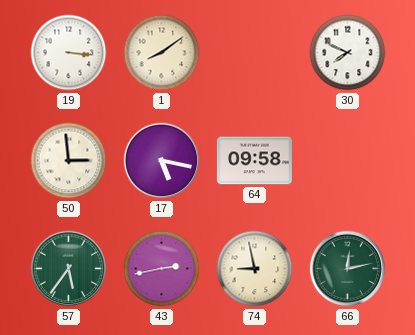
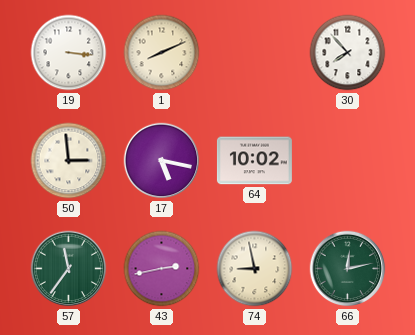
1: 8:09 -> 8:11 (162, 53)
30: 7:49 -> 7:53 (348, 53)
64: 09:58 -> 10:02 (254, 161)
57: 5:36 -> 11:36 (69, 269)
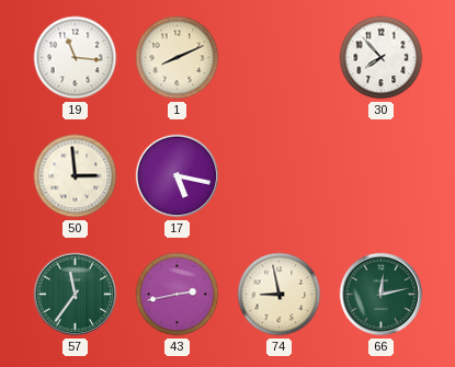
19: 3:16 -> 11:16 (76, 58)
64: 10:02 -> none (254, 161)
